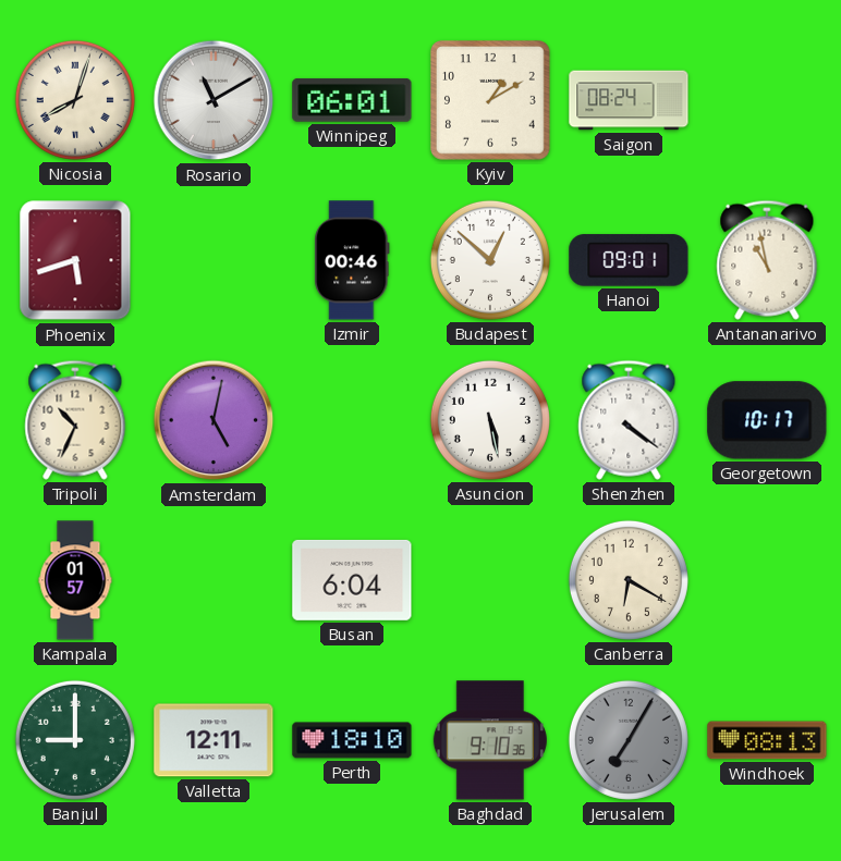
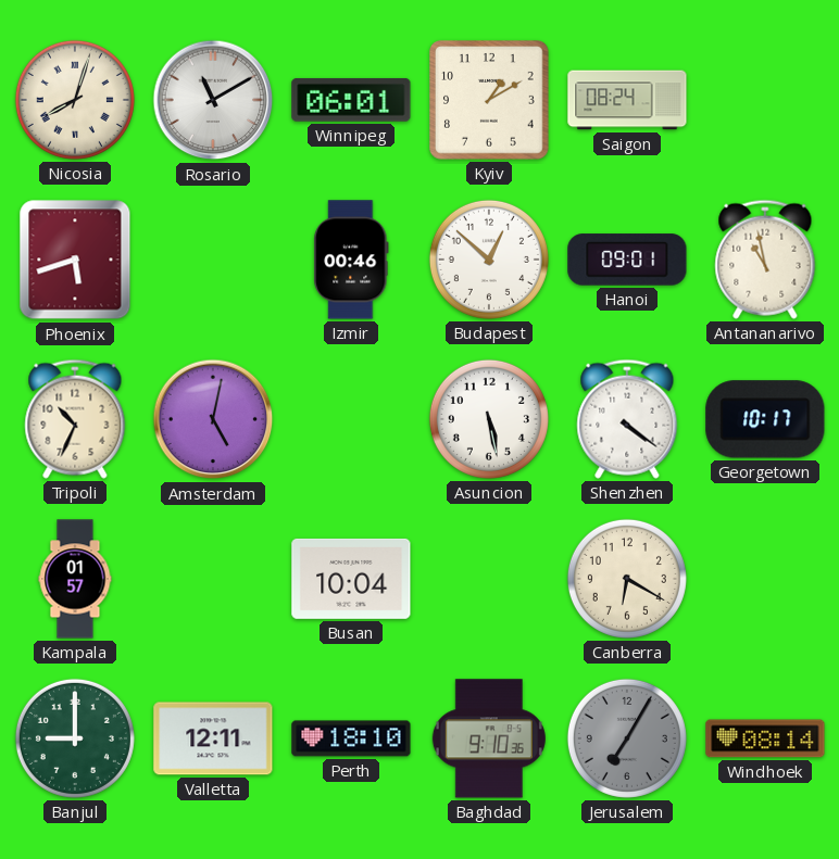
Busan: 6:04 -> 10:04 (351, 579)
Windhoek: 08:13 -> 08:14 (765, 738)
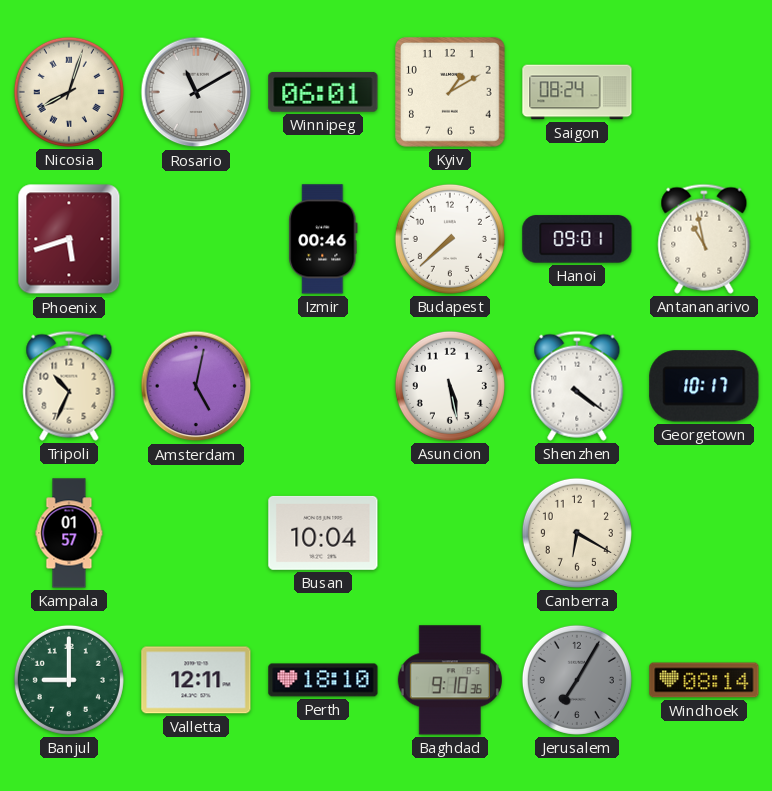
Budapest: 12:52 -> 7:38 (450, 239)
